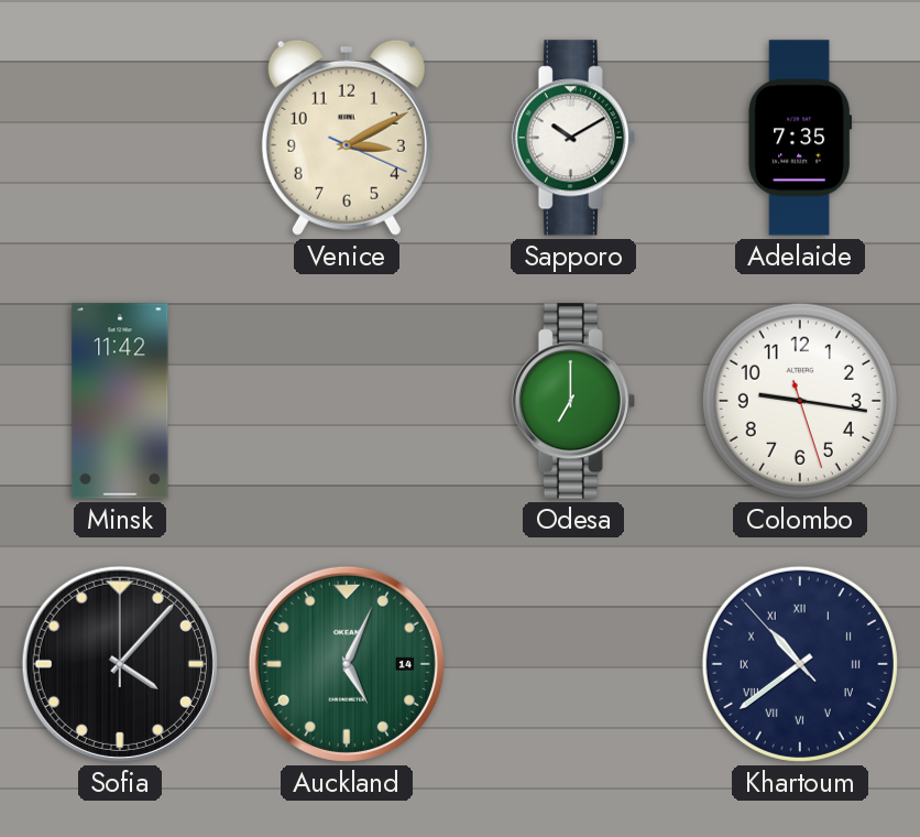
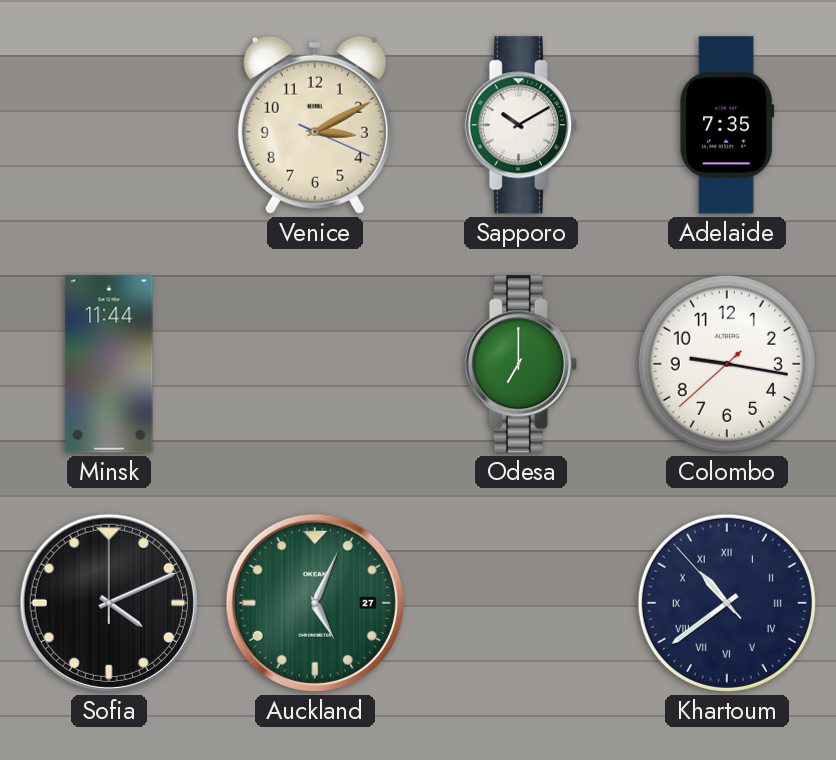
Minsk: 11:42 -> 11:44 (109, 364)
Colombo: 9:16:27 -> 9:16:38 (727, 364)
Sofia: 4:07 -> 4:11 (109, 603)
Auckland date: 14 -> 27 (315, 603)
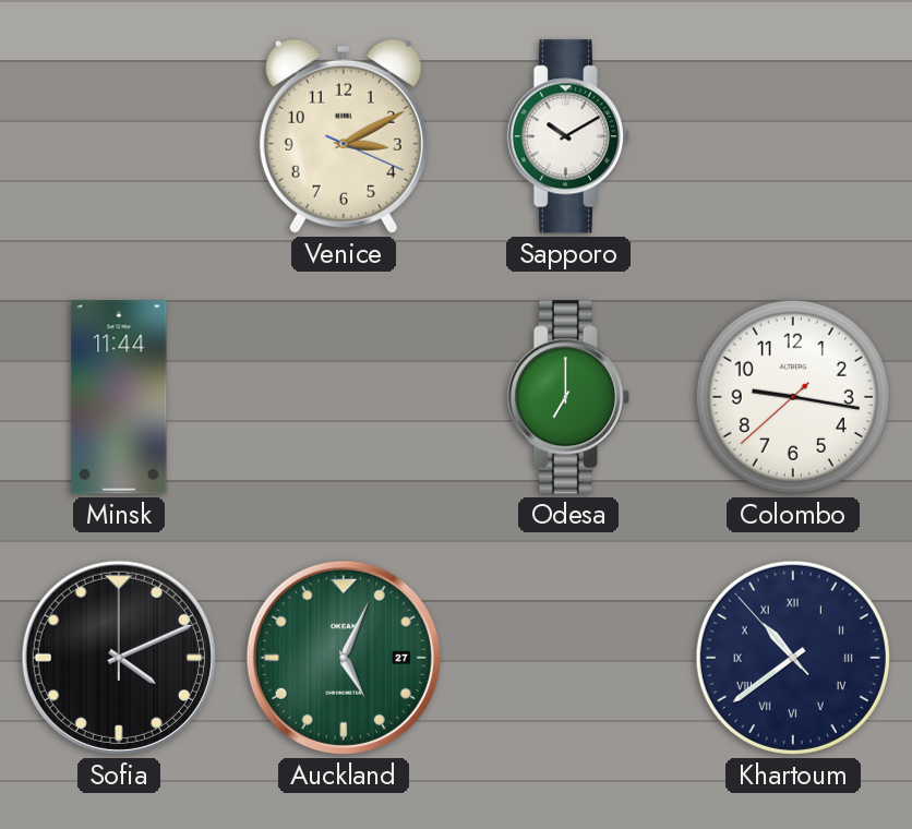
Adelaide: 7:35 -> none (727, 125)
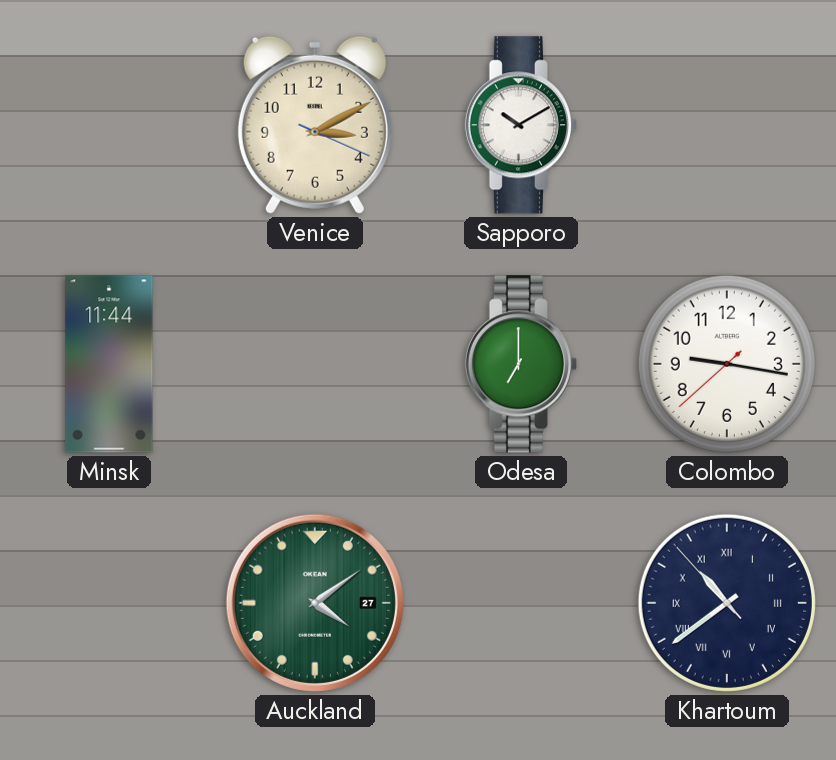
Sofia: 4:11 -> none (119, 658)
Auckland: 5:04 -> 4:09 (315, 603)
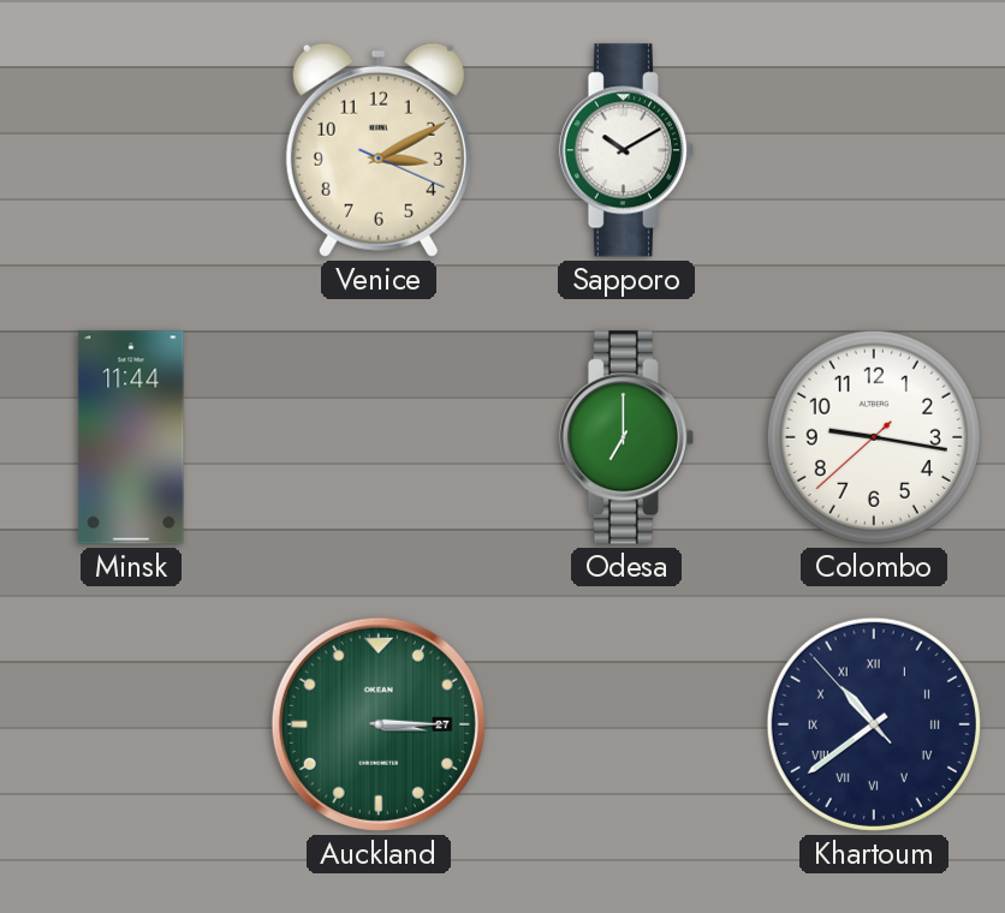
Auckland: 4:09 -> 3:15 (379, 724)
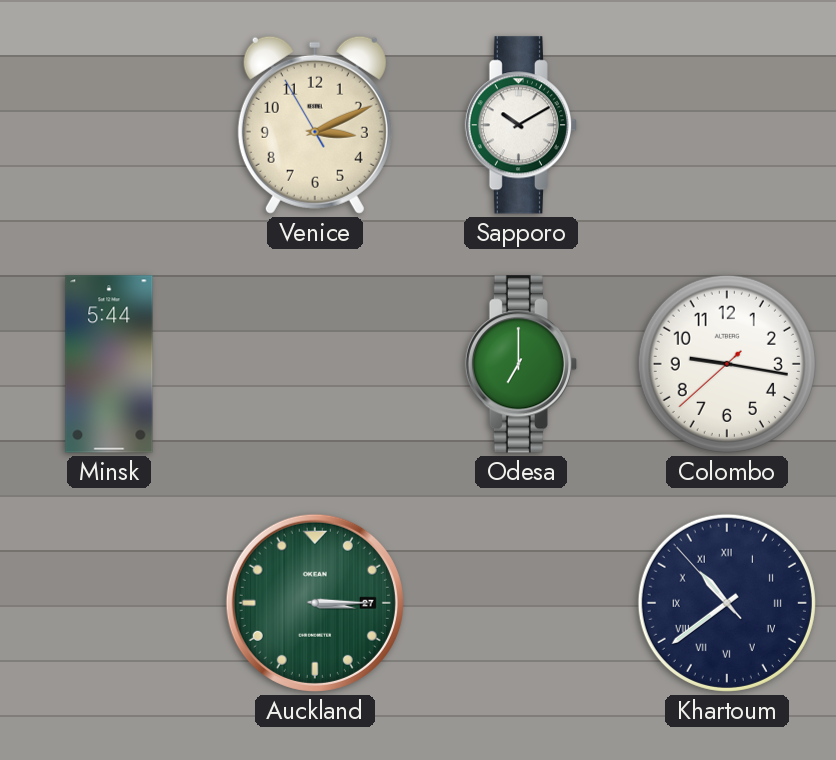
Venice: 3:10:19 -> 3:10:55 (315, 125)
Minsk: 11:44 -> 5:44 (109, 364)
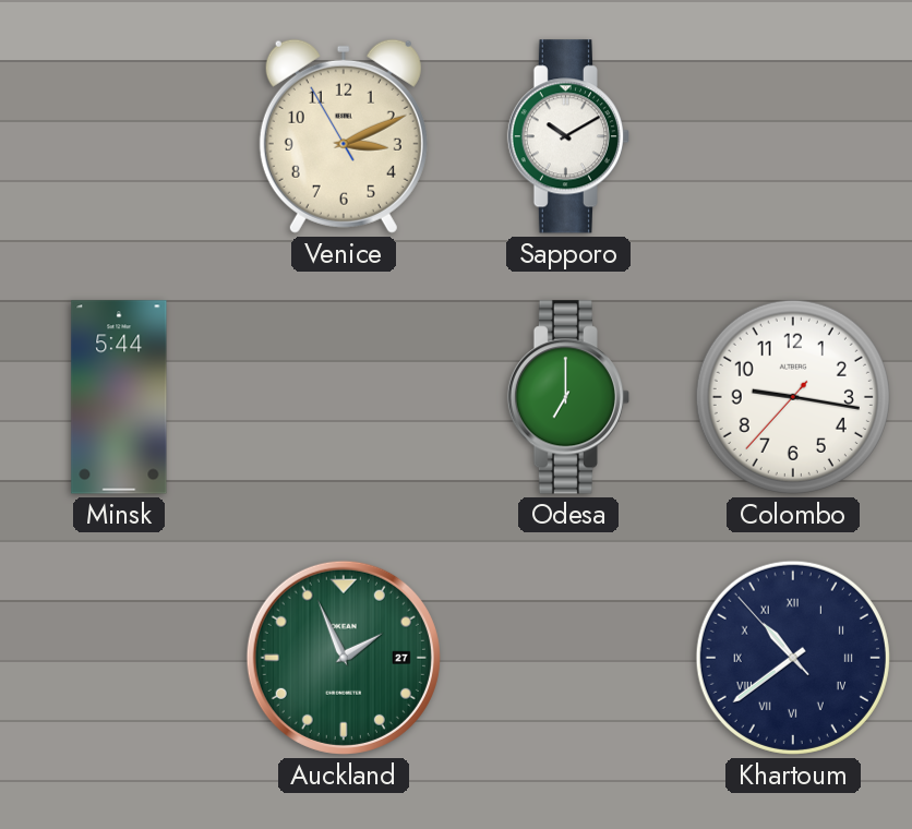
Colombo: 9:16:38 -> 9:16:37 (793, 397)
Auckland: 3:15 -> 1:56 (344, 658)
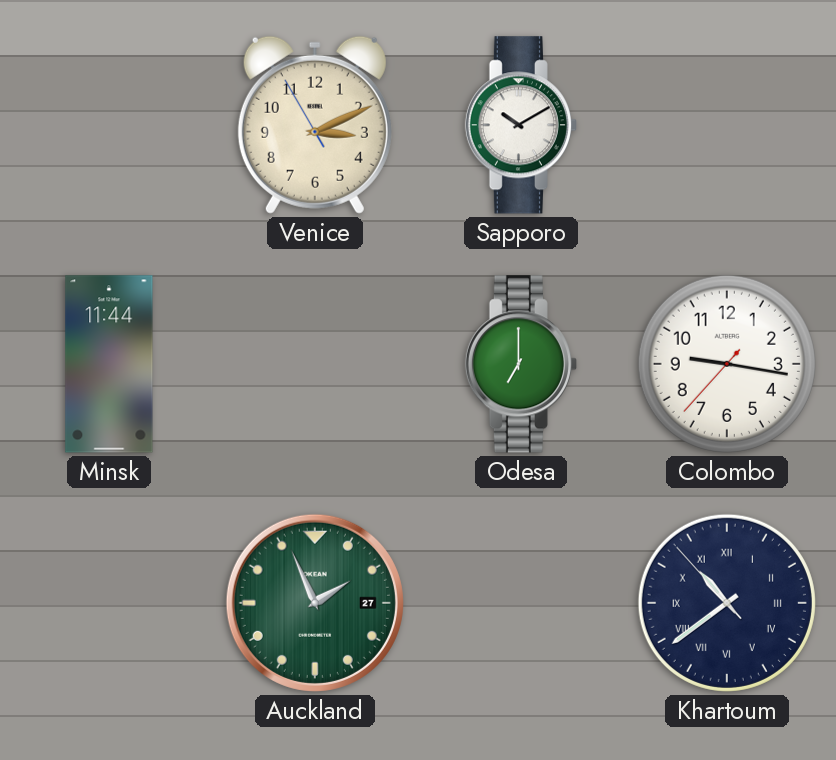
Minsk: 5:44 -> 11:44 (109, 364)
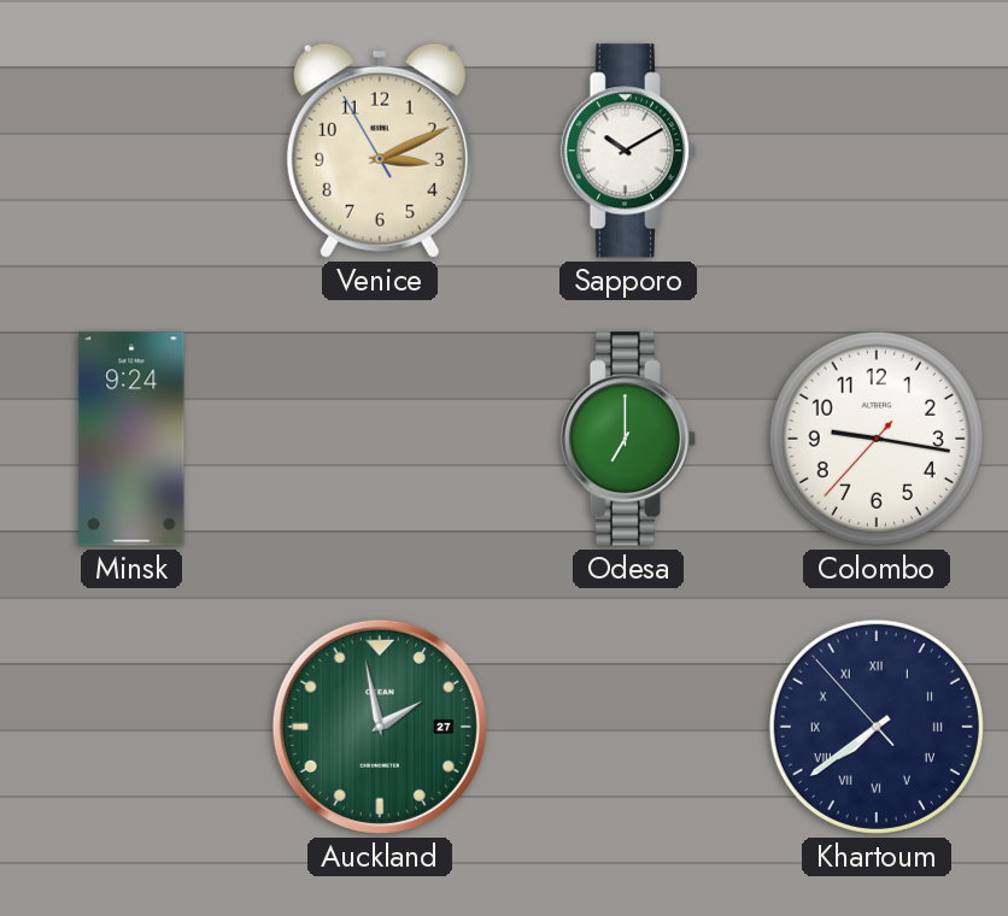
Minsk: 11:44 -> 9:24 (131, 439)
Auckland: 1:56 -> 1:58 (380, 727)
Khartoum: 10:38 -> 7:38 (877, 727)
